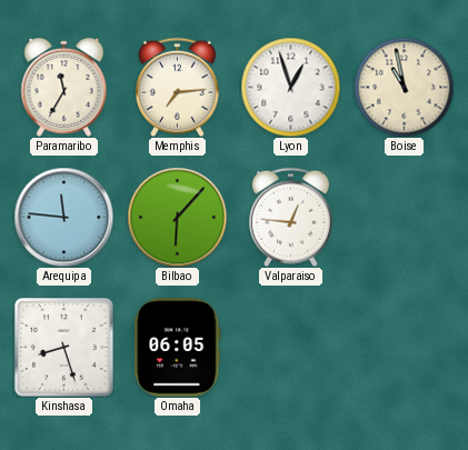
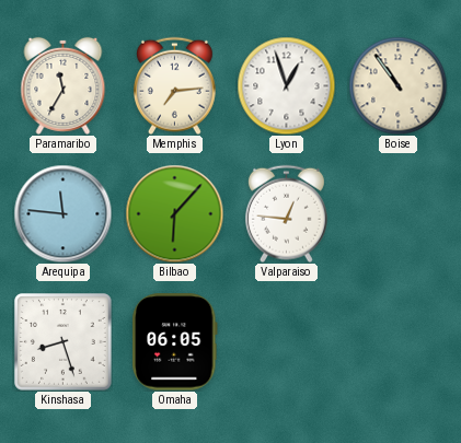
Boise: 10:58 -> 10:54 (397, 85)
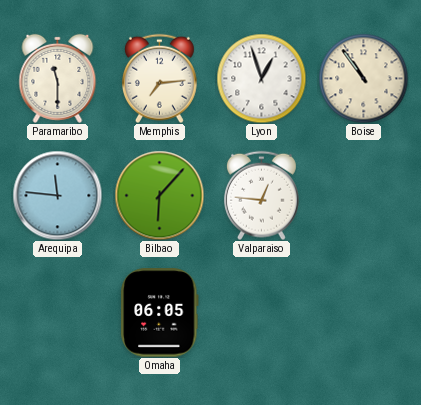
Paramaribo: 11:35 -> 11:30 (58, 78)
Kinshasa: 8:27 -> none (64, 342)
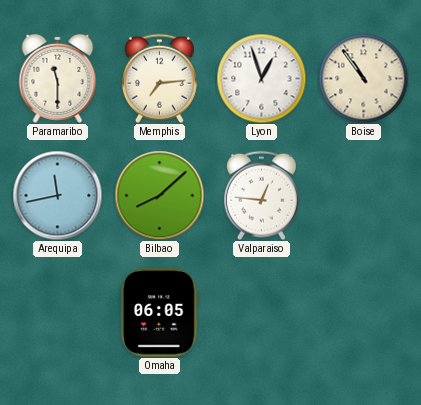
Arequipa: 11:46 -> 11:43 (57, 195)
Bilbao: 6:07 -> 8:08 (159, 195)
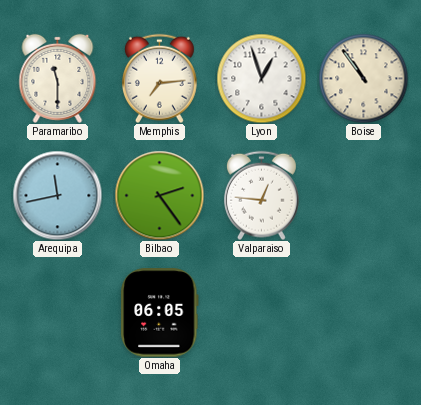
Bilbao: 8:08 -> 2:24 (159, 195)
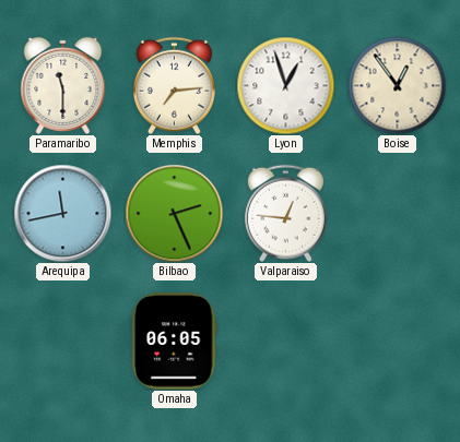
Boise: 10:54 -> 12:54 (397, 85)
Bilbao: 2:24 -> 2:26 (174, 213)
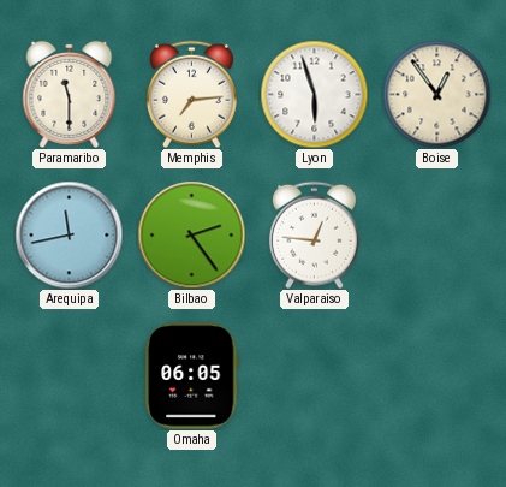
Lyon: 12:57 -> 5:57 (314, 94)
Bilbao: 2:26 -> 2:24 (191, 234)
